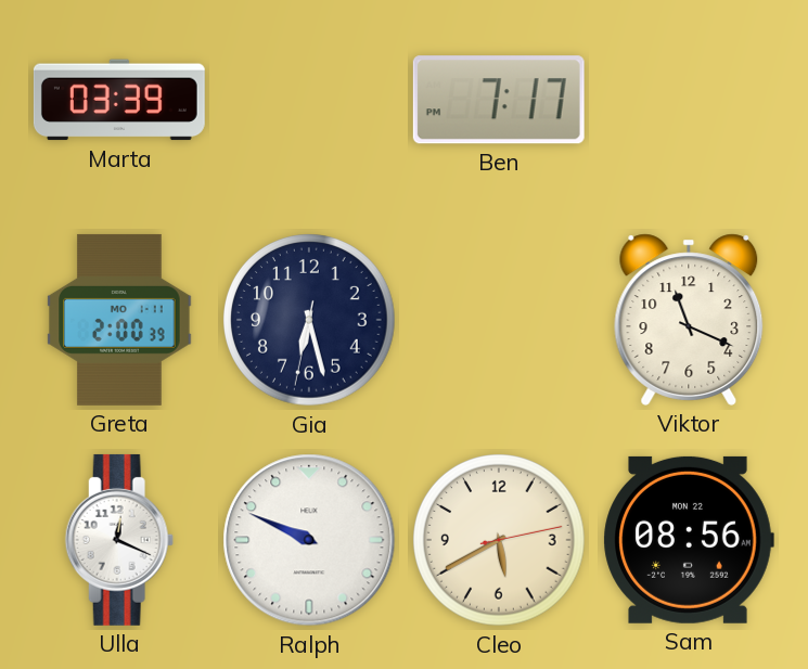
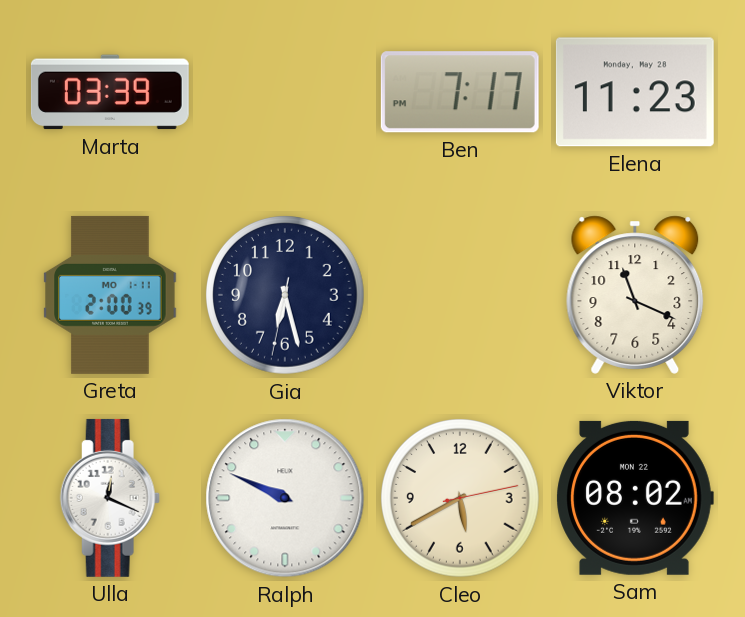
Elena: none -> 11:23 (635, 92)
Sam: 08:56 -> 08:02 (635, 498)
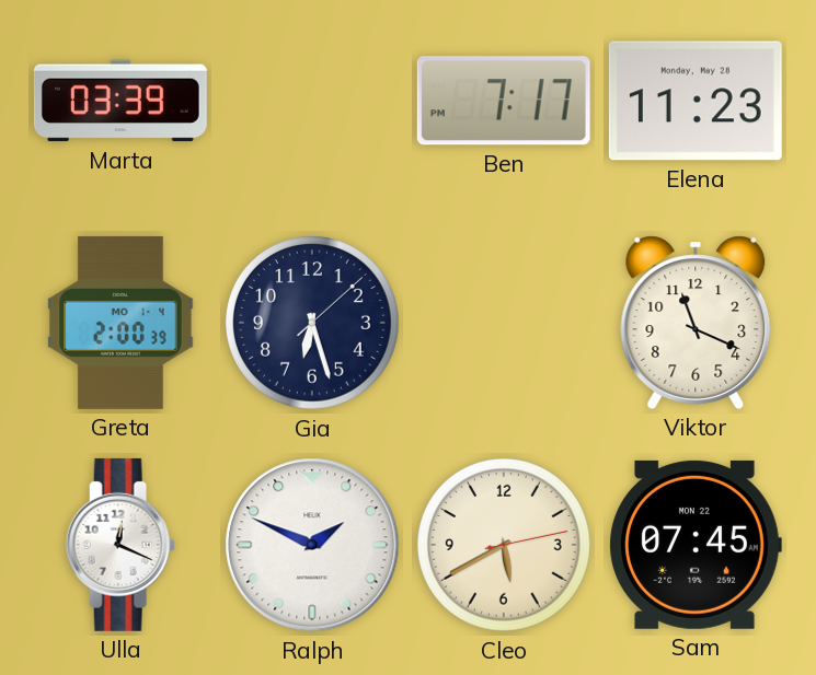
Greta date: MO 1-11 -> MO 1-4 (120, 323)
Gia: 6:27:32 -> 6:27:08 (313, 324)
Ralph: 9:49 -> 1:49 (312, 545)
Sam: 08:02 -> 07:45 (696, 545)
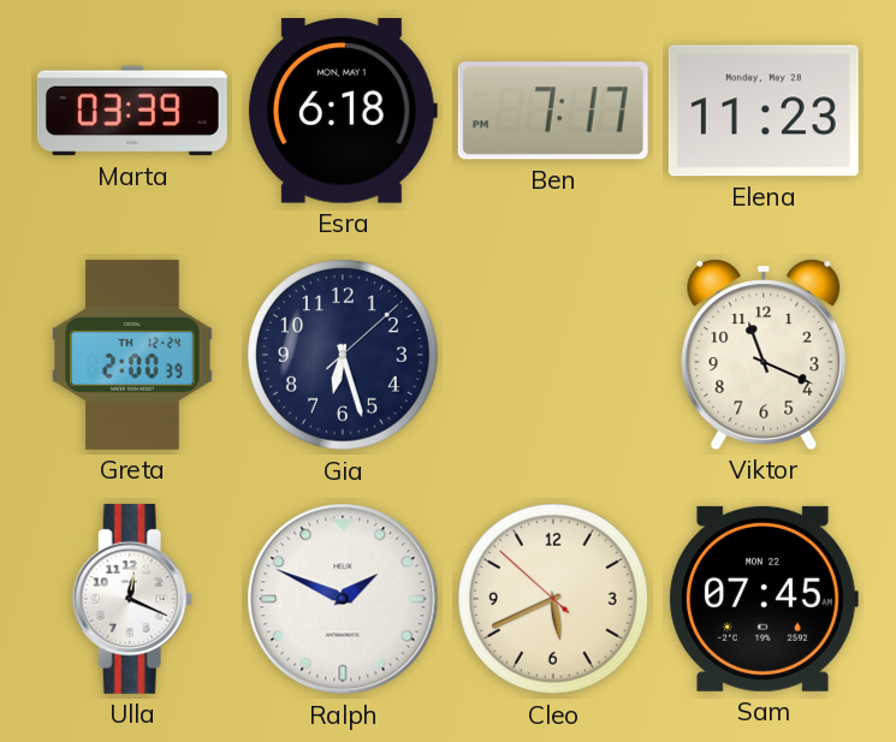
Esra: none -> 6:18 (342, 111)
Greta date: MO 1-4 -> TH 12-24 (132, 355)
Cleo: 5:40:13 -> 5:40:52 (554, 600)
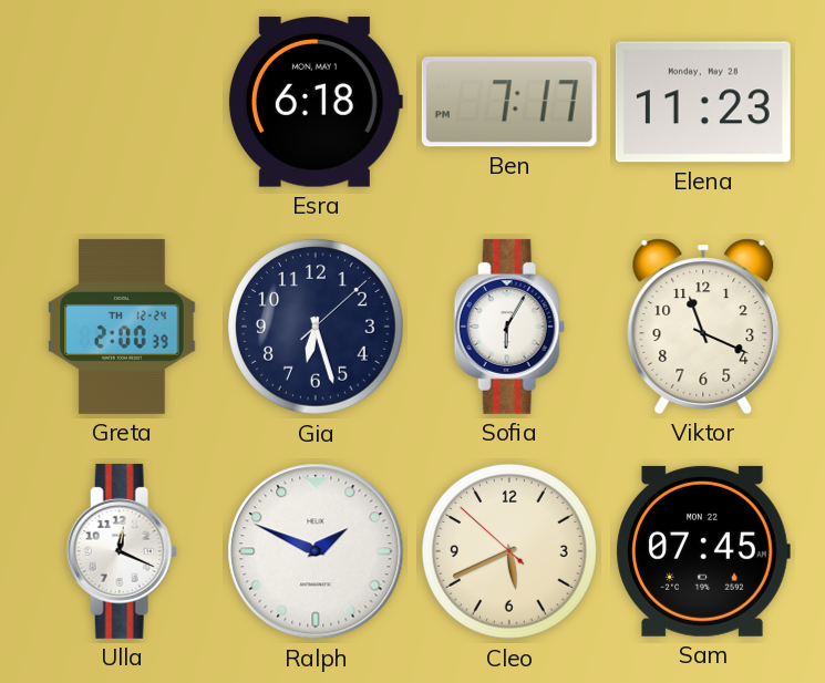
Marta: 03:39 -> none (132, 111)
Sofia: none -> 6:05 (509, 327)
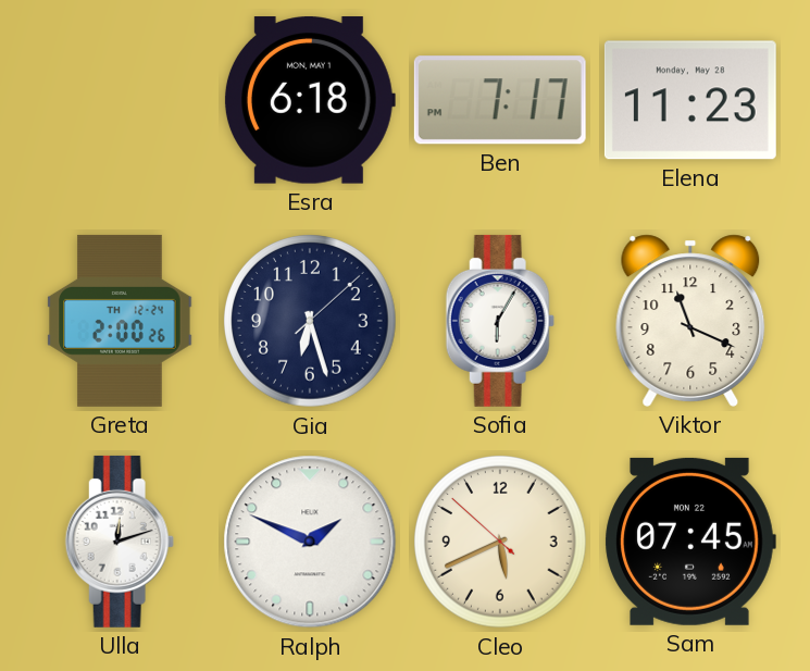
Greta: 2:00:39 -> 2:00:26 (120, 321)
Ulla: 12:19 -> 12:12 (120, 542)
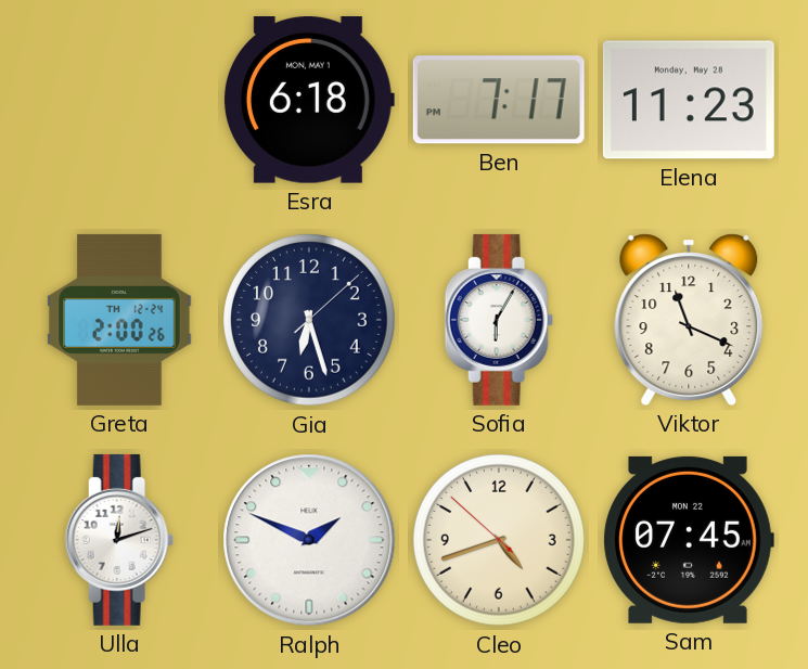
Cleo: 5:40 -> 4:41 (500, 541)
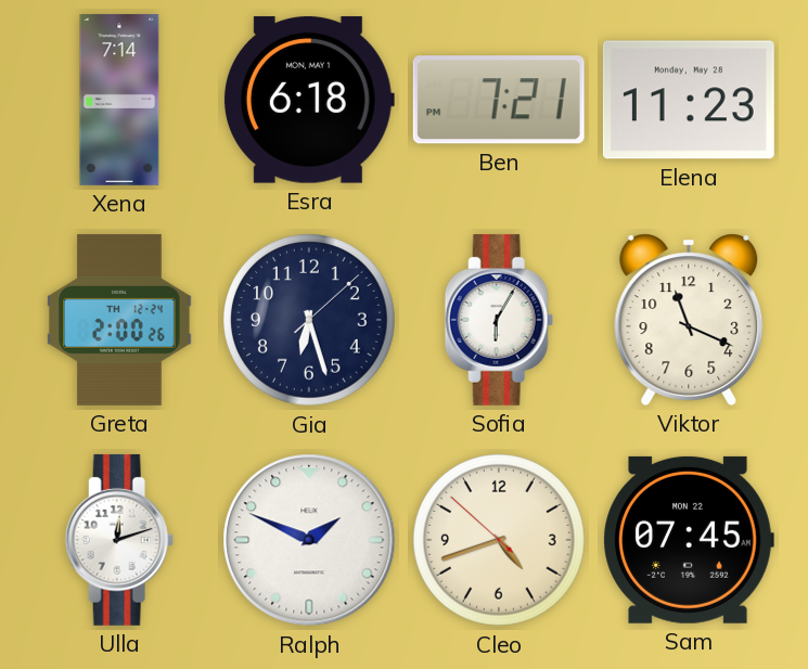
Xena: none -> 7:14 (119, 100)
Ben: 7:17 -> 7:21 (499, 100)
